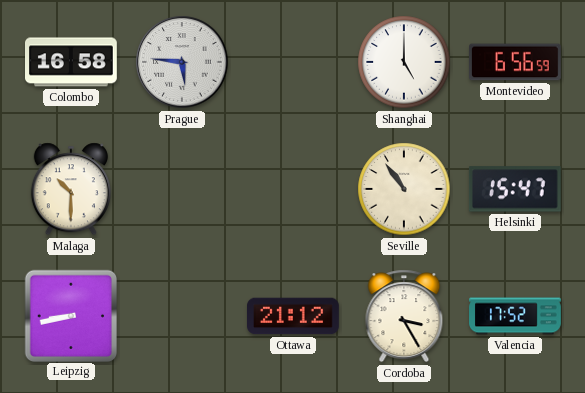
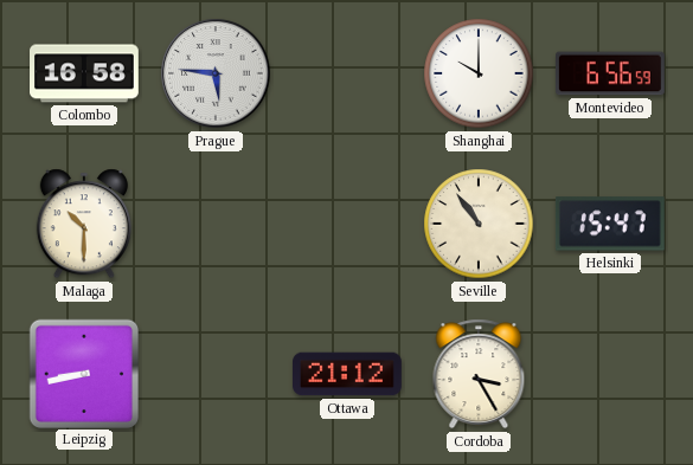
Shanghai: 5:00 -> 10:00 (479, 73)
Valencia: 17:52 -> none (515, 316)
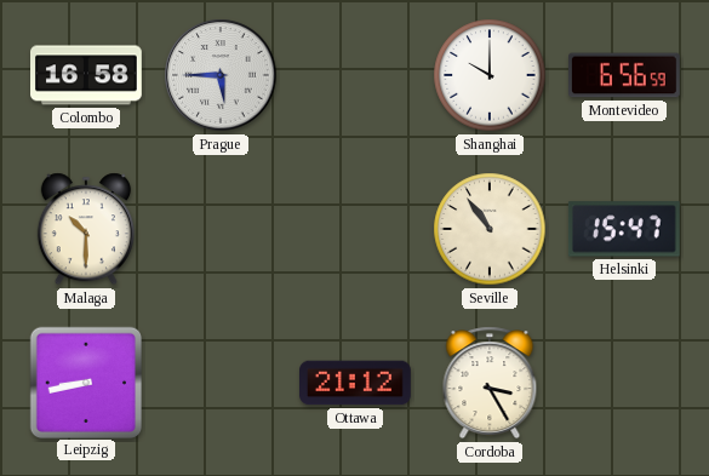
Prague: 5:46 -> 5:45 (221, 75)
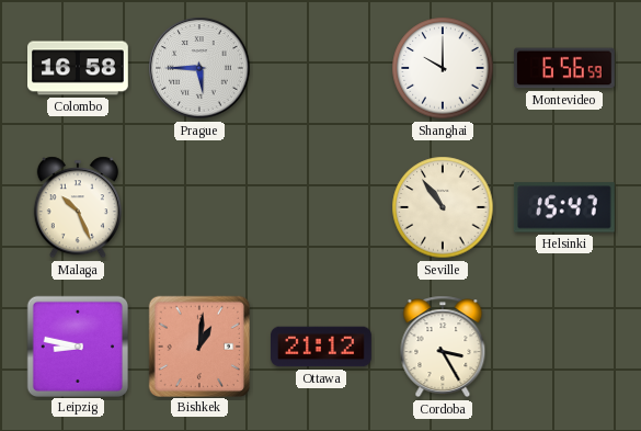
Malaga: 10:30 -> 10:26 (78, 207)
Leipzig: 8:43 -> 8:47 (77, 345)
Bishkek: none -> 1:01 (198, 345)
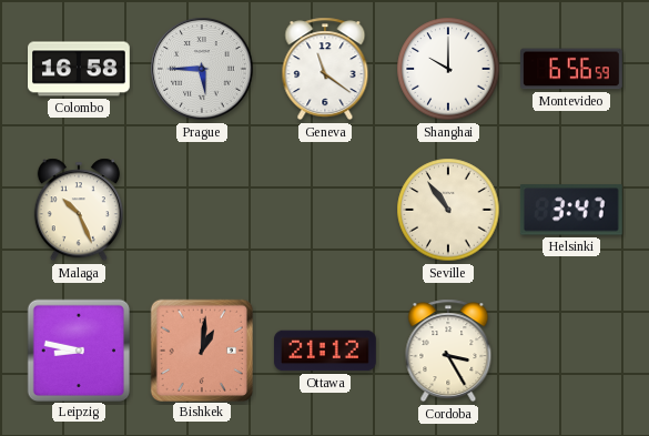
Geneva: none -> 11:21 (325, 69)
Helsinki: 15:47 -> 3:47 (571, 210)
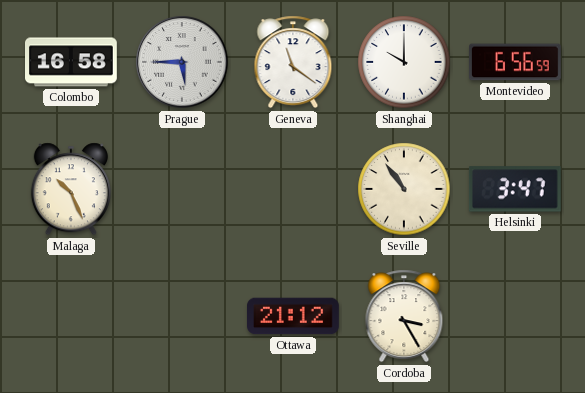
Leipzig: 8:47 -> none (78, 349)
Bishkek: 1:01 -> none (201, 349)
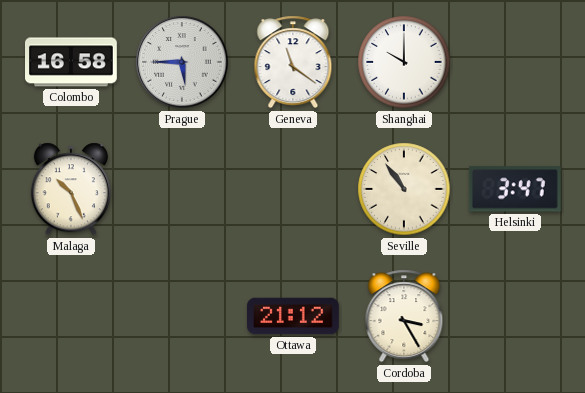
Montevideo: 6:56 -> none (516, 62)
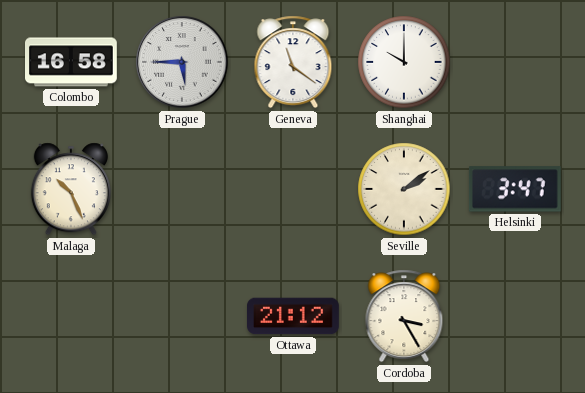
Seville: 10:54 -> 2:09 (404, 189)
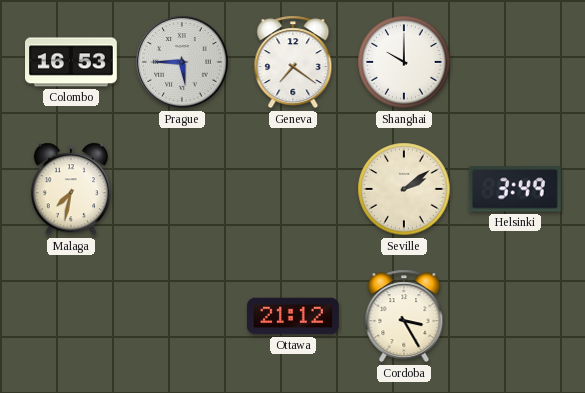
Colombo: 16:58 -> 16:53 (72, 62)
Geneva: 11:21 -> 7:21 (293, 62)
Malaga: 10:26 -> 7:32 (71, 189)
Helsinki: 3:47 -> 3:49 (515, 189)
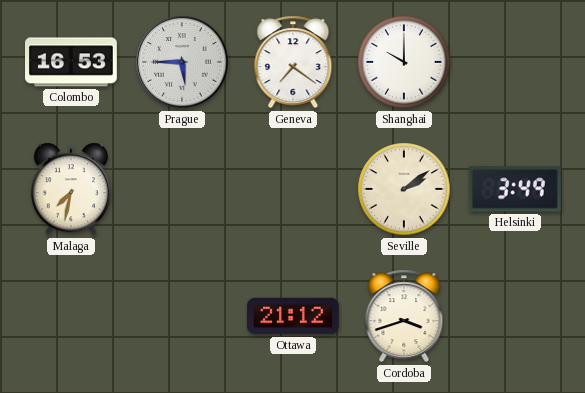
Cordoba: 3:25 -> 3:42 (404, 316)
